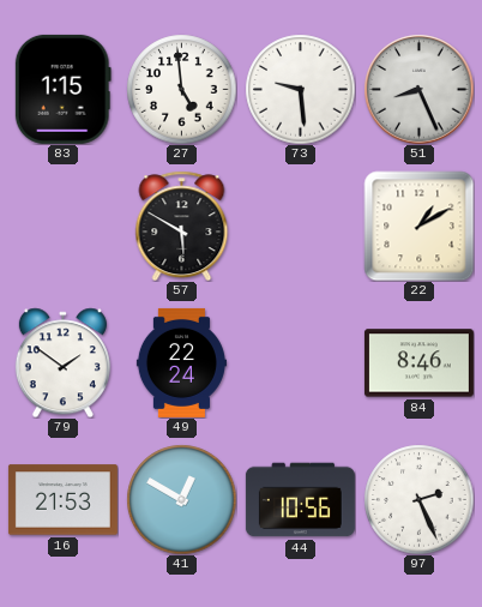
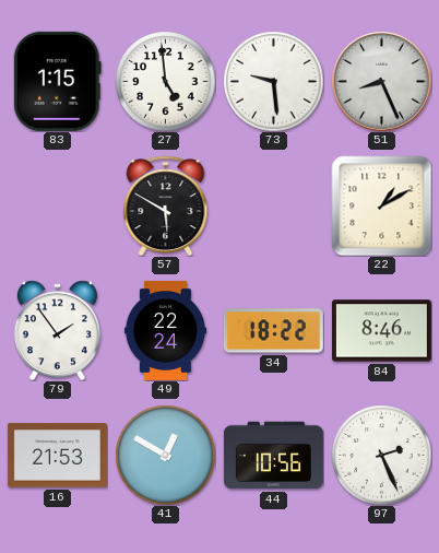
79: 1:51 -> 1:54 (57, 330)
34: none -> 18:22 (273, 331)
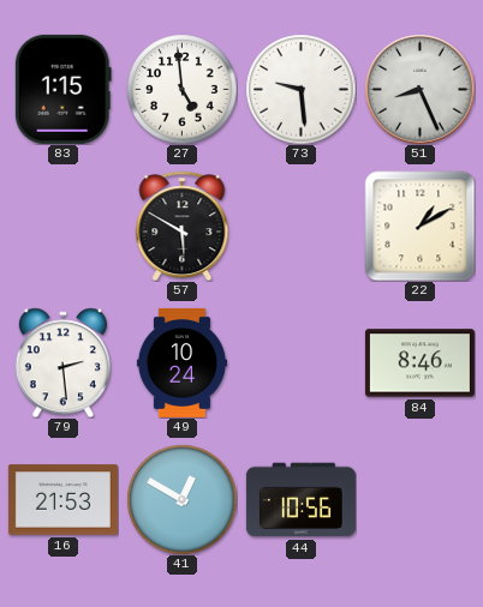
79: 1:54 -> 2:29 (62, 362)
49: 22:24 -> 10:24 (181, 362)
34: 18:22 -> none (273, 331)
97: 2:26 -> none (381, 455)
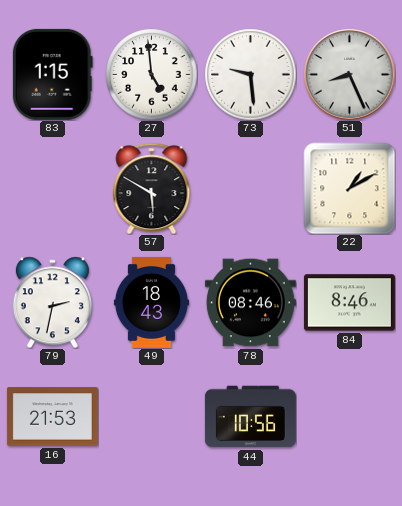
79: 2:29 -> 2:32 (52, 302)
49: 10:24 -> 18:43 (151, 302)
78: none -> 08:46 (250, 303)
41: 12:50 -> none (181, 499)
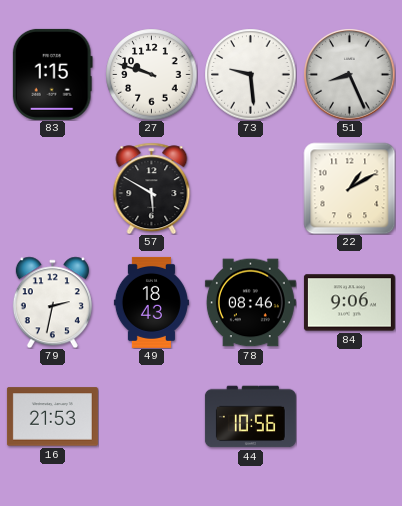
27: 4:59 -> 9:48 (151, 74)
84: 8:46 -> 9:06 (349, 303)
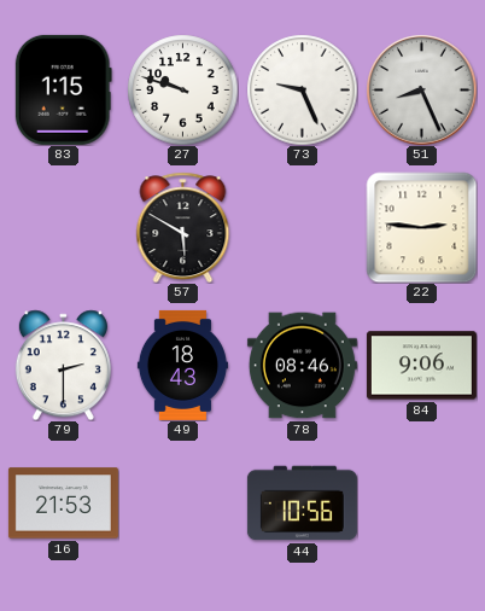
73: 9:29 -> 9:26 (302, 89)
22: 1:10 -> 2:46 (421, 227)
79: 2:32 -> 2:30 (63, 365)
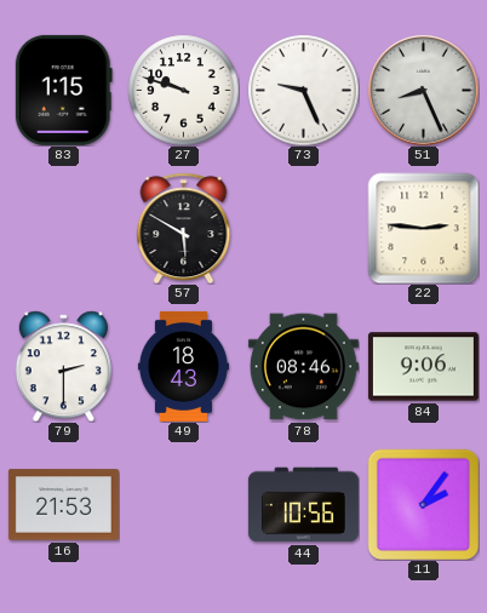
11: none -> 2:06 (423, 504)
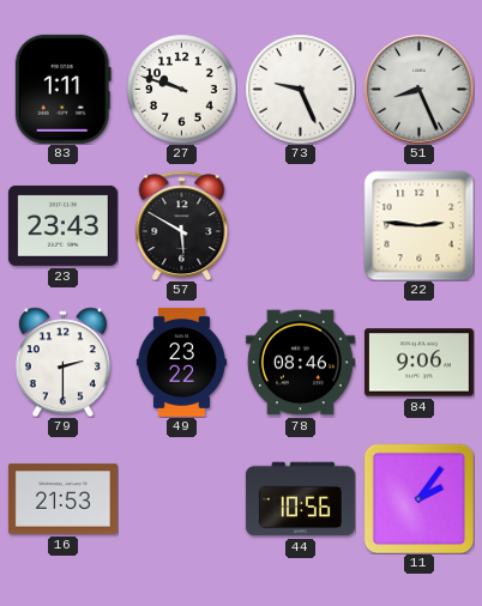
83: 1:15 -> 1:11 (62, 89)
23: none -> 23:43 (62, 225)
49: 18:43 -> 23:22 (181, 362)
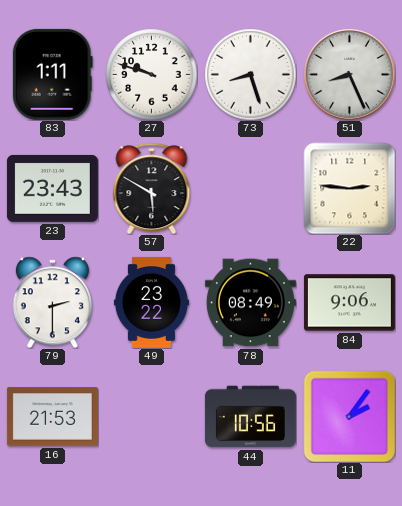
73: 9:26 -> 8:27 (250, 74)
78: 08:46 -> 08:49 (250, 303)
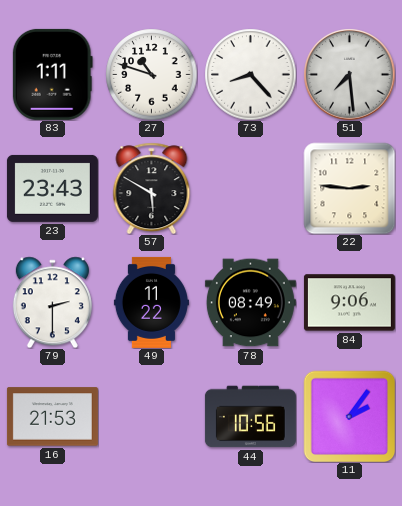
27: 9:48 -> 10:48 (151, 74)
73: 8:27 -> 8:23 (250, 74)
51: 8:26 -> 7:29 (349, 74)
49: 23:22 -> 11:22 (151, 302)
